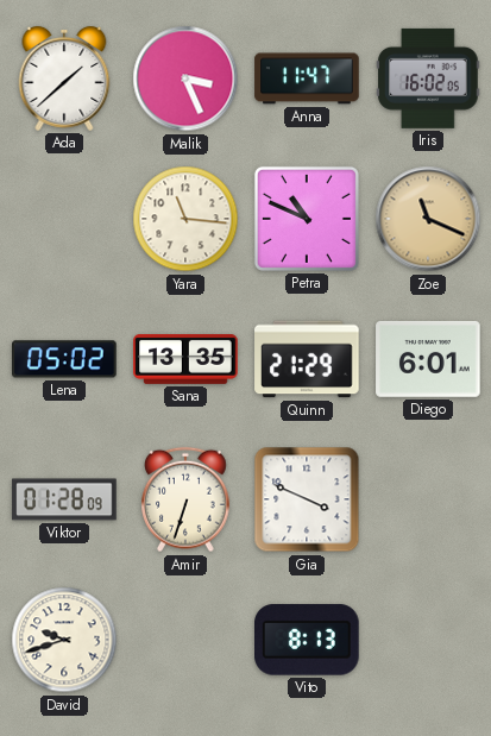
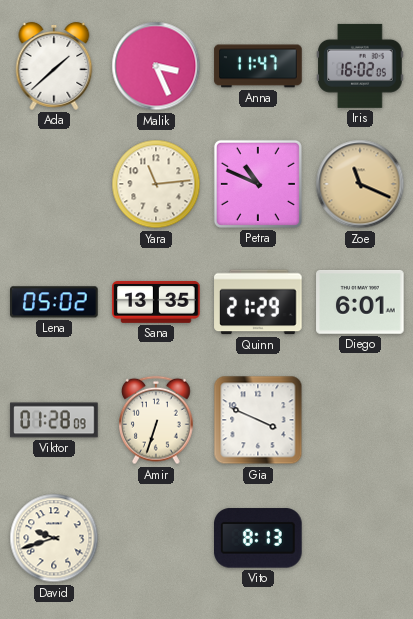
Yara: 11:16 -> 11:14 (156, 184)
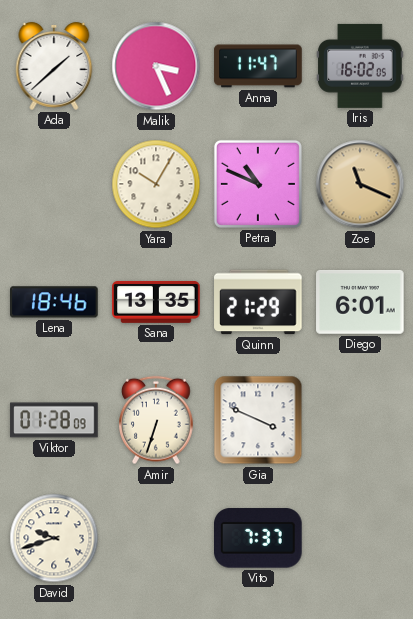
Yara: 11:14 -> 10:05 (156, 184)
Lena: 05:02 -> 18:46 (55, 302)
Vito: 8:13 -> 7:37 (259, 538)
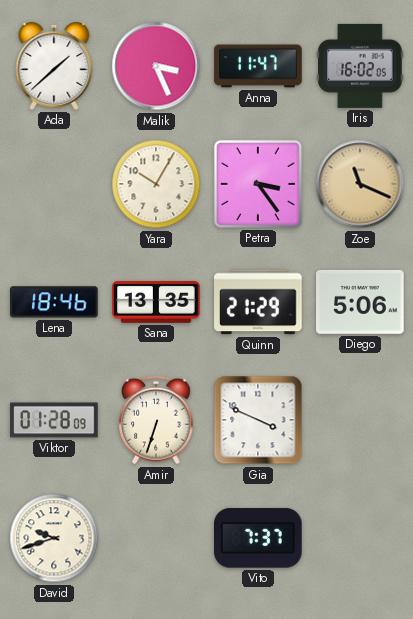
Petra: 10:49 -> 3:24 (258, 184)
Diego: 6:01 -> 5:06 (360, 302)
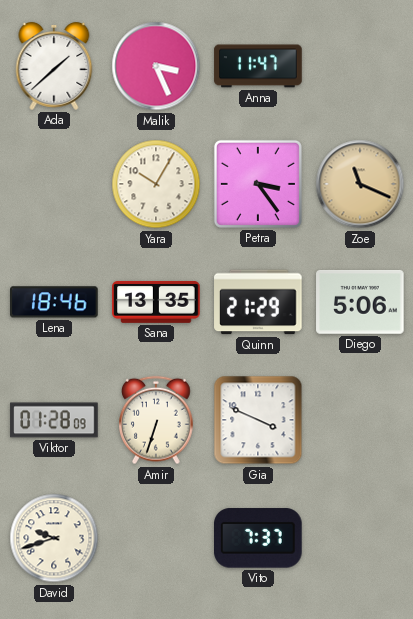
Iris: 16:02 -> none (360, 66)
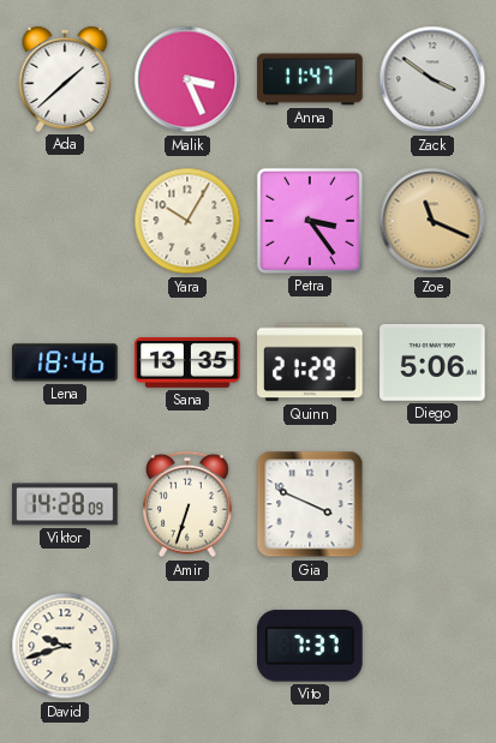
Zack: none -> 3:51 (432, 79)
Viktor: 01:28 -> 14:28 (65, 504)
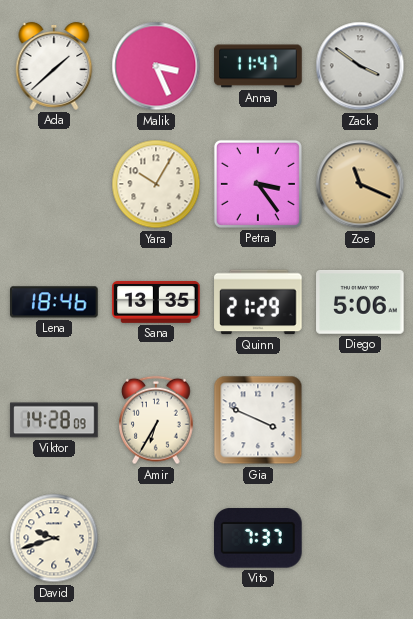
Amir: 6:33 -> 6:35 (157, 420)
